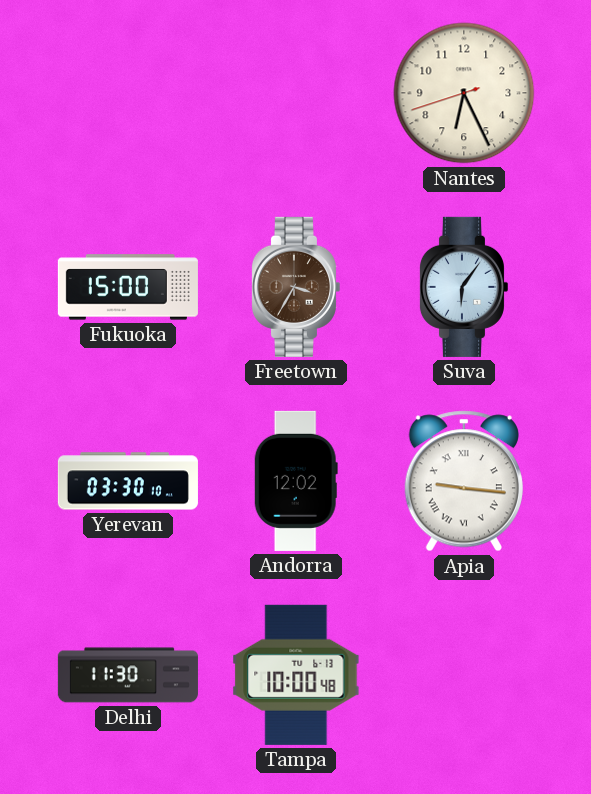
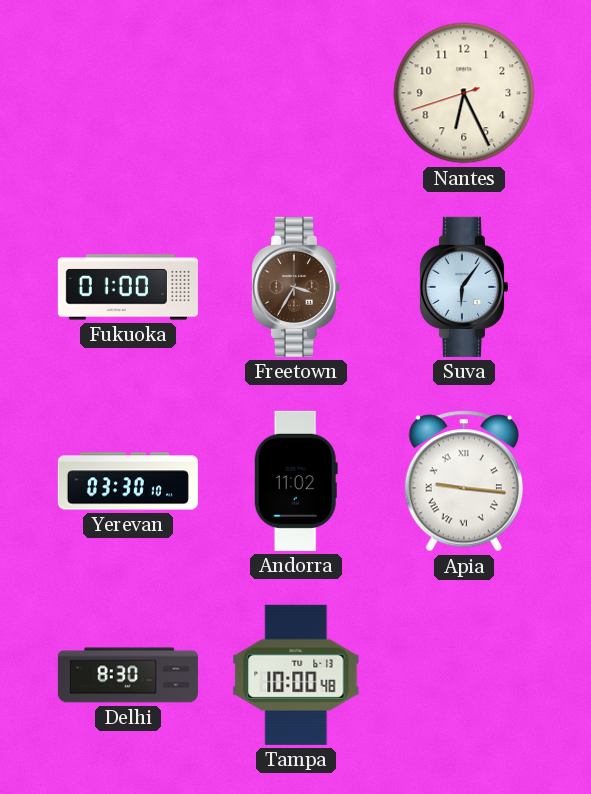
Fukuoka: 15:00 -> 01:00 (128, 287)
Andorra: 12:02 -> 11:02 (296, 481)
Delhi: 11:30 -> 8:30 (128, 675)
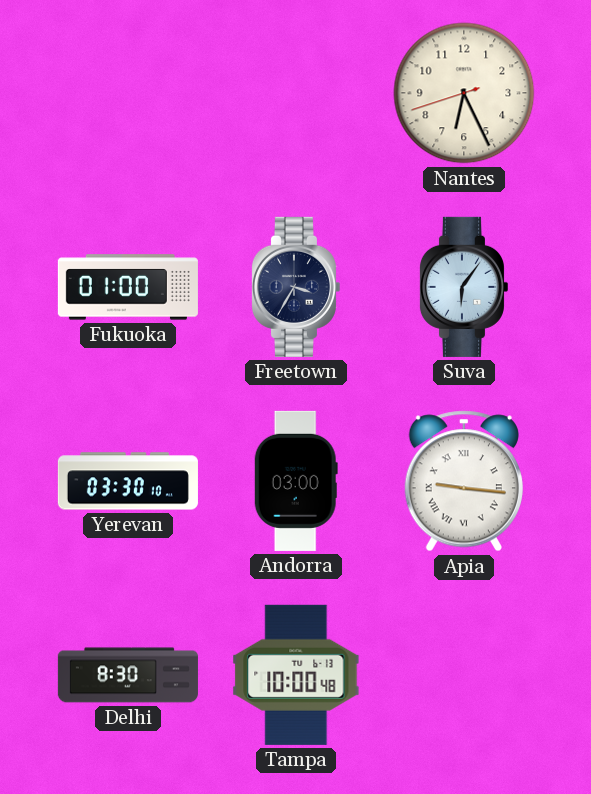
Freetown dial: brown -> navy (295, 287)
Andorra: 11:02 -> 03:00 (296, 481)
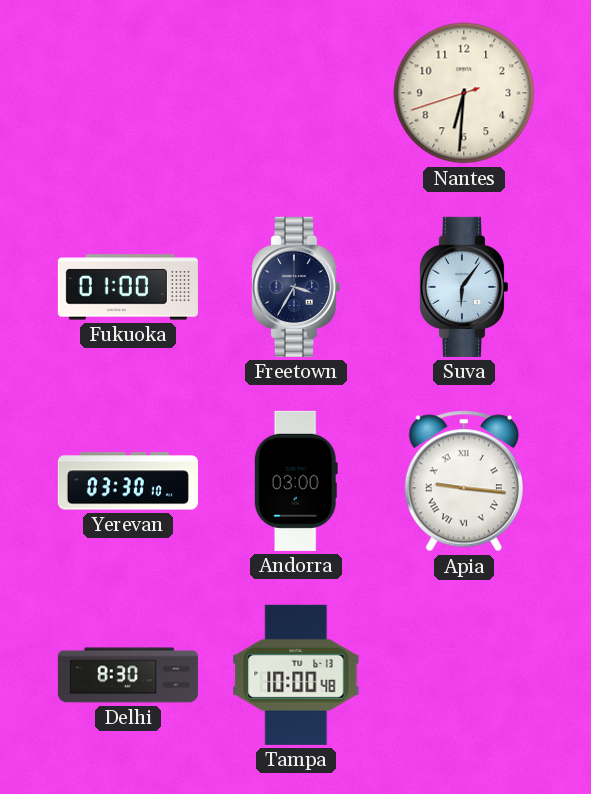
Nantes: 6:25 -> 6:30 (464, 93)
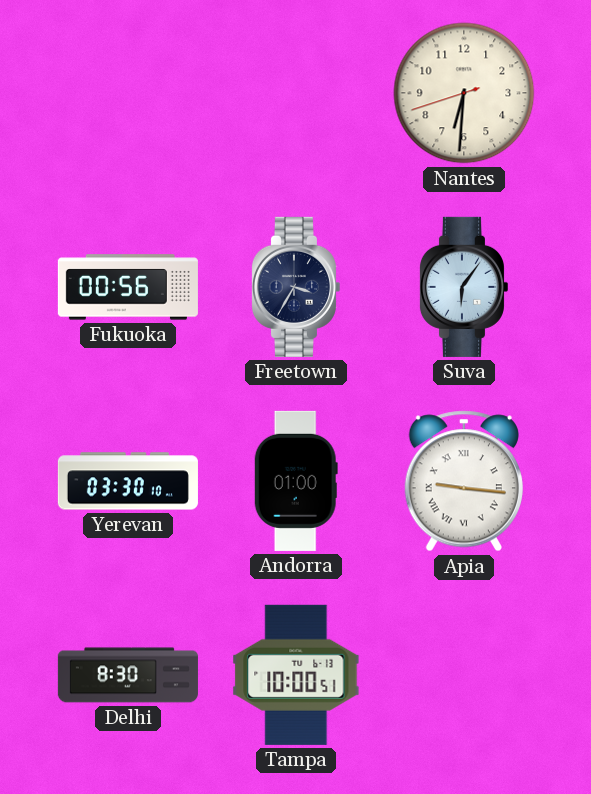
Fukuoka: 01:00 -> 00:56 (128, 287)
Andorra: 03:00 -> 01:00 (296, 481)
Tampa: 10:00:48 -> 10:00:51 (296, 675)
